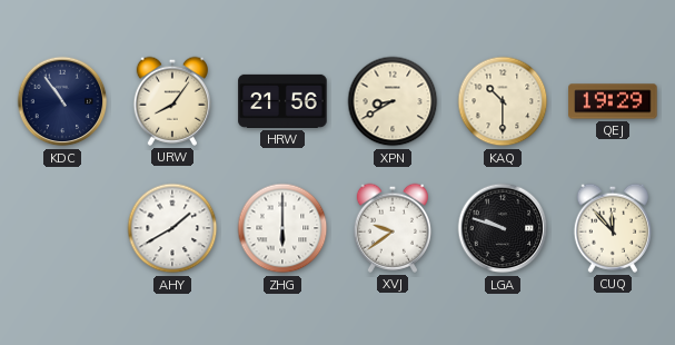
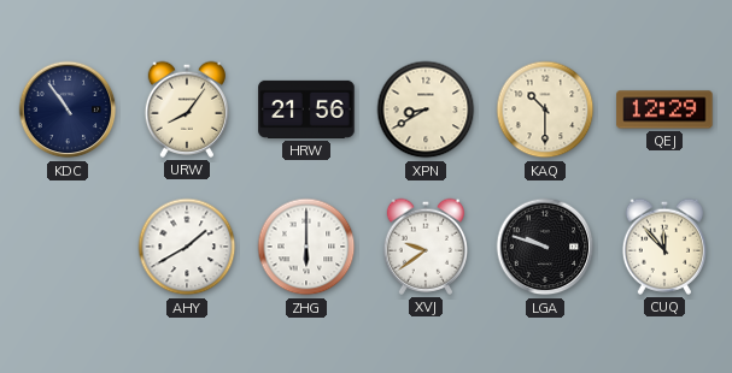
QEJ: 19:29 -> 12:29 (664, 109)
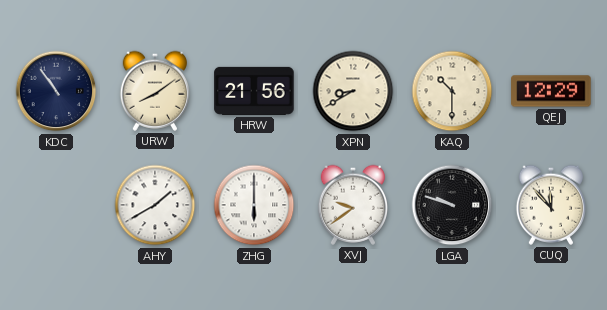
URW: 8:06 -> 8:09 (154, 91)
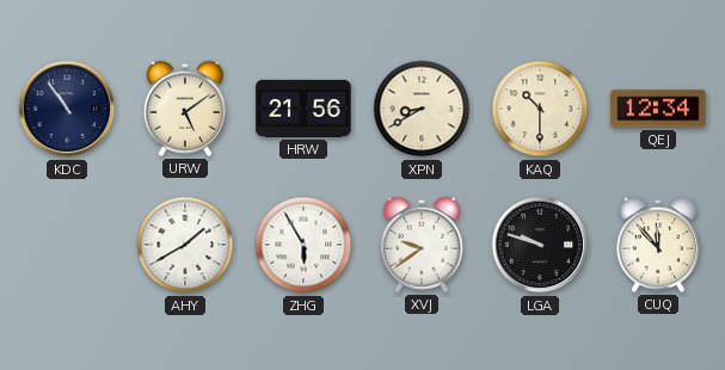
URW: 8:09 -> 5:09 (184, 109)
QEJ: 12:29 -> 12:34 (658, 109)
ZHG: 6:00 -> 5:55 (303, 245)
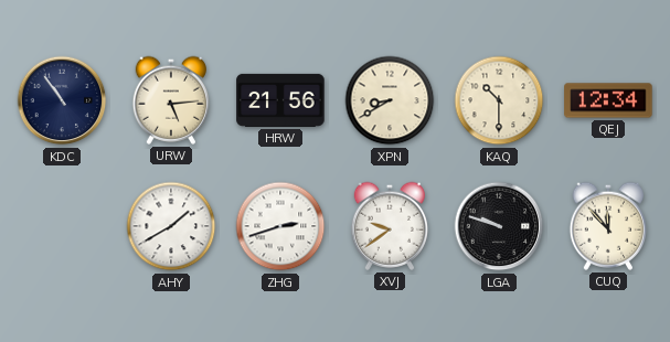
URW: 5:09 -> 5:14 (170, 100)
ZHG: 5:55 -> 2:42 (280, 226)
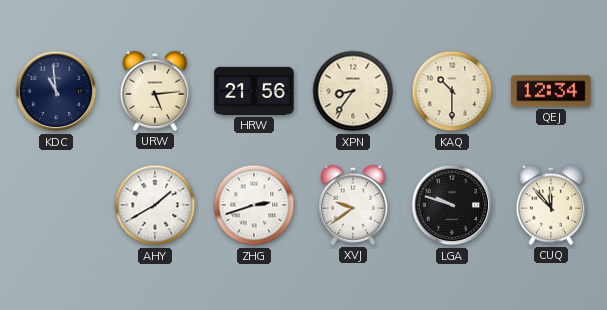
KDC: 10:54 -> 10:59 (56, 91)
XPN: 8:40 -> 8:36 (353, 91)
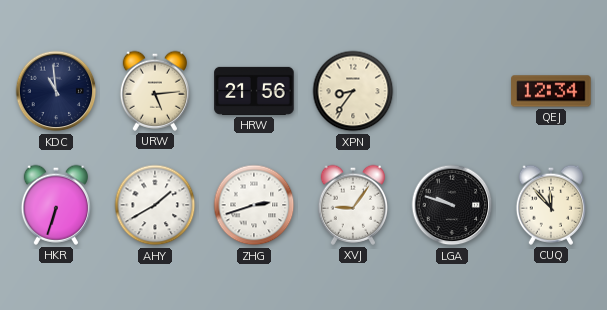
KAQ: 10:30 -> none (452, 91)
HKR: none -> 6:33 (55, 205)
XVJ: 9:39 -> 9:06 (352, 205)
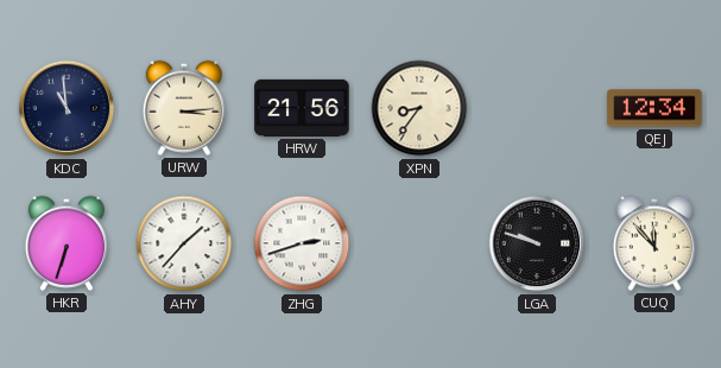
URW: 5:14 -> 3:14 (183, 108)
AHY: 1:40 -> 1:37 (184, 243)
XVJ: 9:06 -> none (352, 205)
